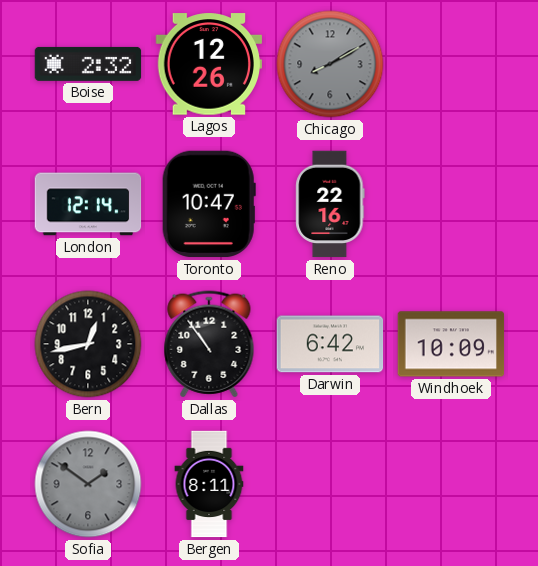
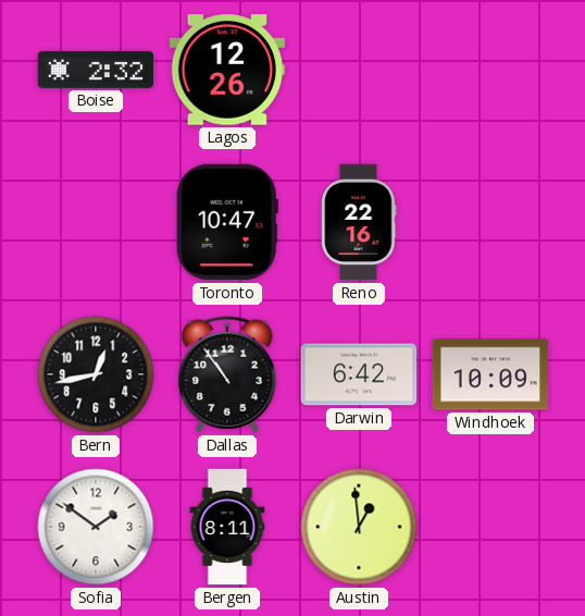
Chicago: 8:10 -> none (330, 64)
London: 12:14 -> none (88, 204)
Sofia dial: grey -> white (96, 527)
Austin: none -> 12:59 (359, 527)
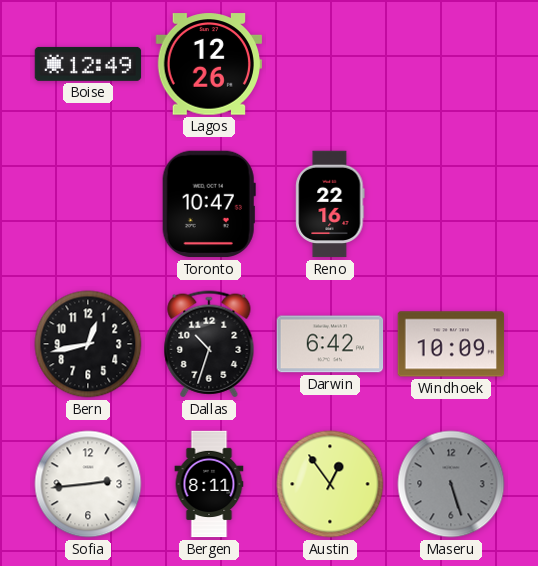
Boise: 2:32 -> 12:49 (88, 64)
Dallas: 10:54 -> 10:33 (209, 344)
Sofia: 1:51 -> 2:44 (88, 484)
Austin: 12:59 -> 12:54 (330, 484)
Maseru: none -> 5:27 (451, 484)
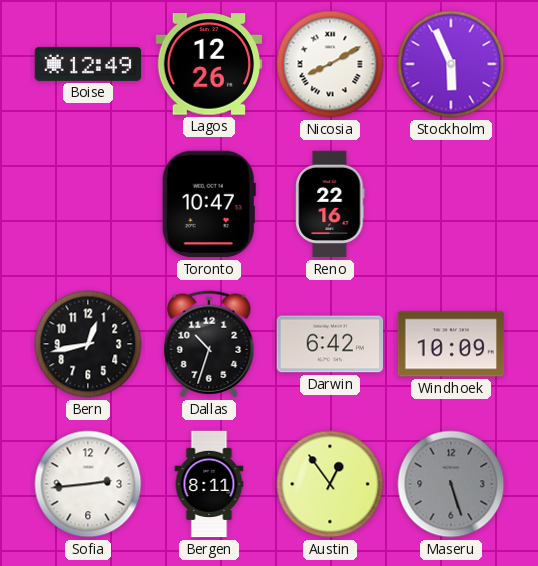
Nicosia: none -> 8:10 (330, 64)
Stockholm: none -> 5:56 (451, 64)
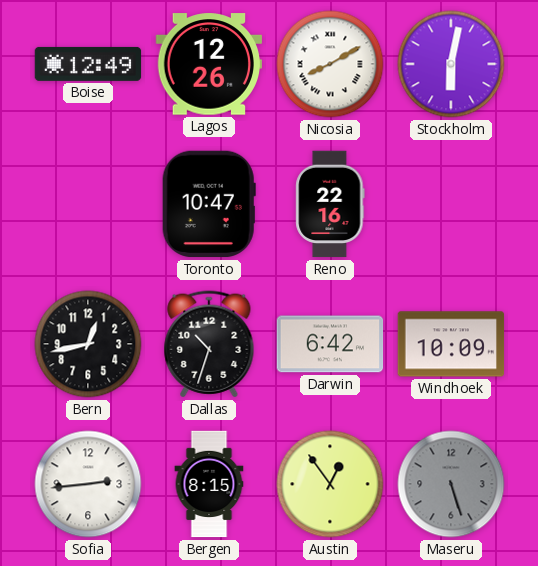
Stockholm: 5:56 -> 6:02 (451, 64)
Bergen: 8:11 -> 8:15 (209, 484)
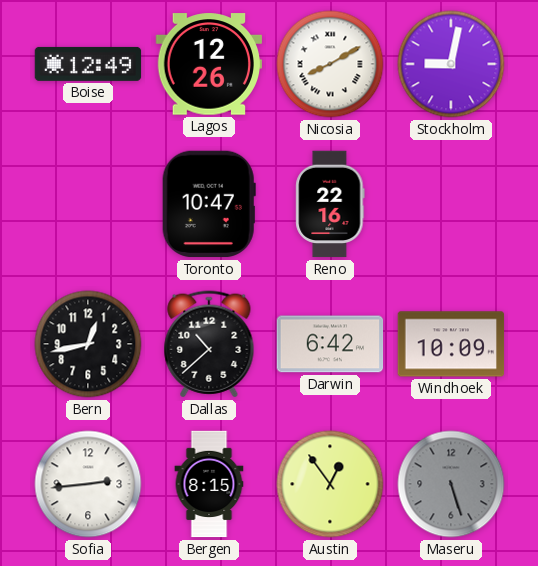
Stockholm: 6:02 -> 9:02 (451, 64)
Dallas: 10:33 -> 10:38 (209, 344)
